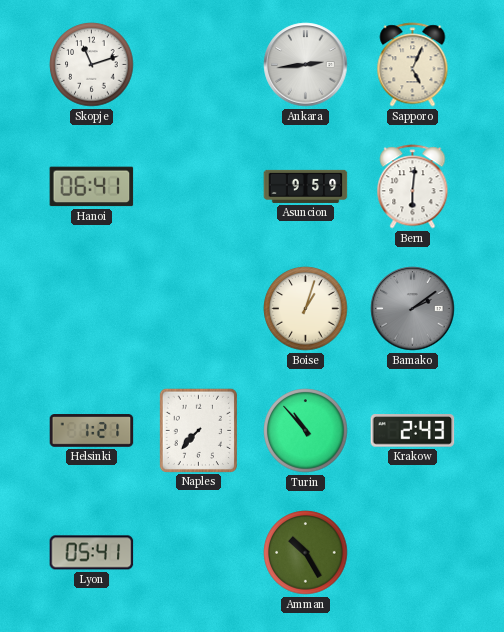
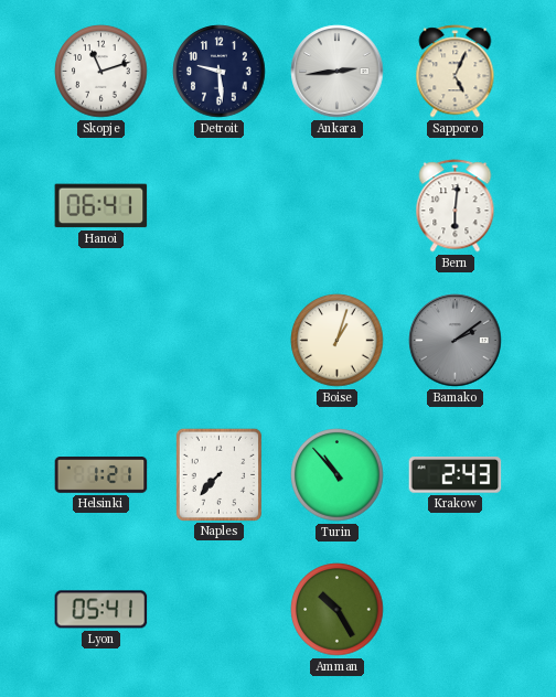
Detroit: none -> 9:29 (220, 72)
Asuncion: 9:59 -> none (306, 186)
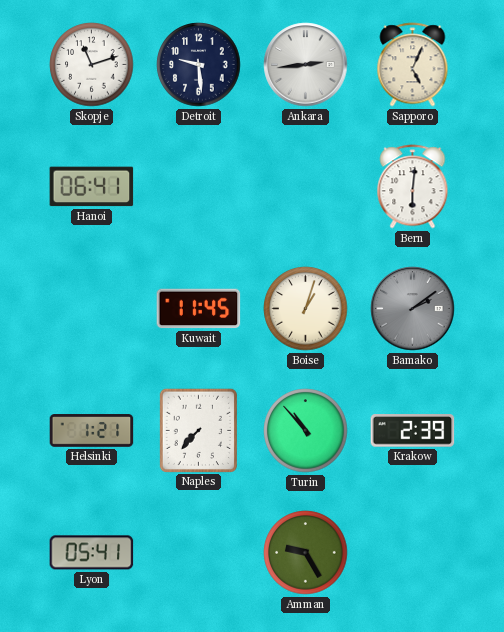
Kuwait: none -> 11:45 (199, 309)
Krakow: 2:43 -> 2:39 (413, 431)
Amman: 10:25 -> 9:25 (306, 553)
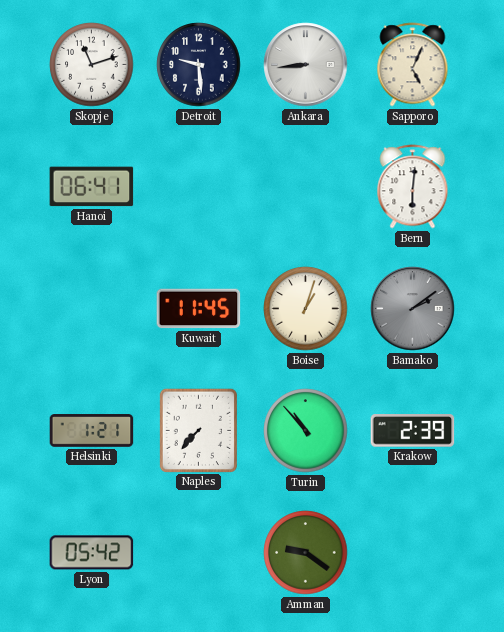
Ankara: 2:44 -> 8:44 (306, 65)
Lyon: 05:41 -> 05:42 (92, 553)
Amman: 9:25 -> 9:21 (306, 553)
